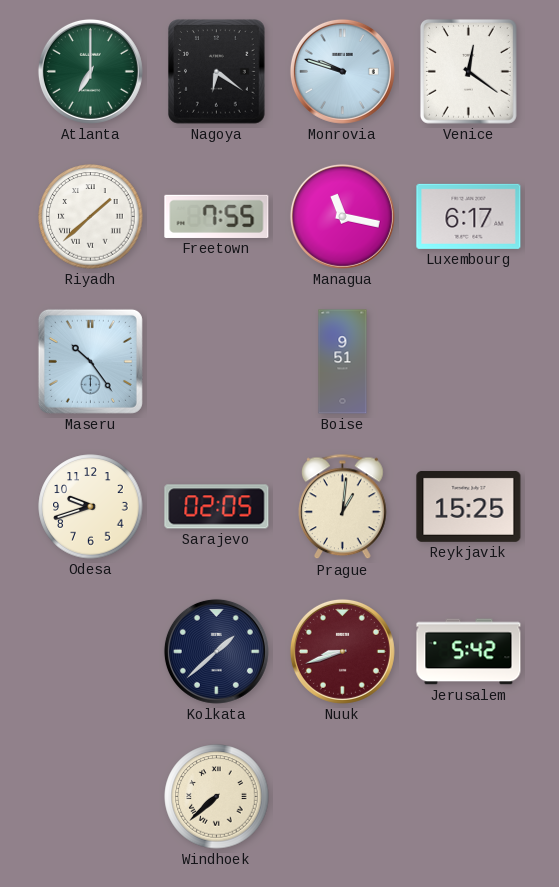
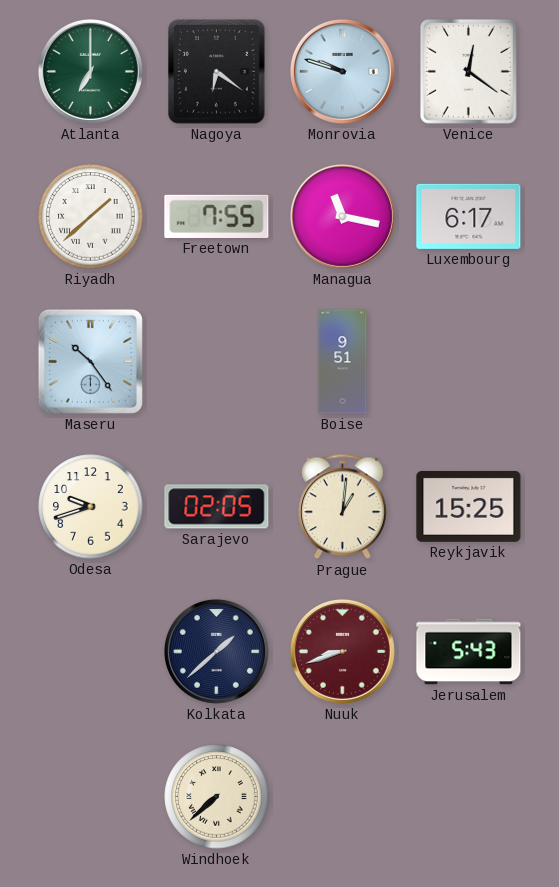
Jerusalem: 5:42 -> 5:43 (469, 652)
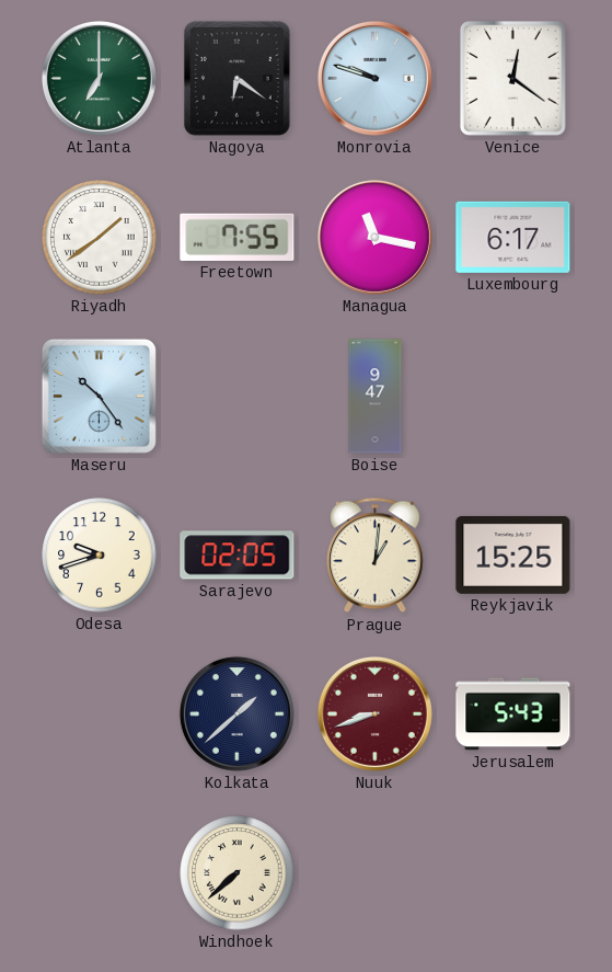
Riyadh: 1:38 -> 1:39 (100, 238)
Boise: 9:51 -> 9:47 (376, 397)
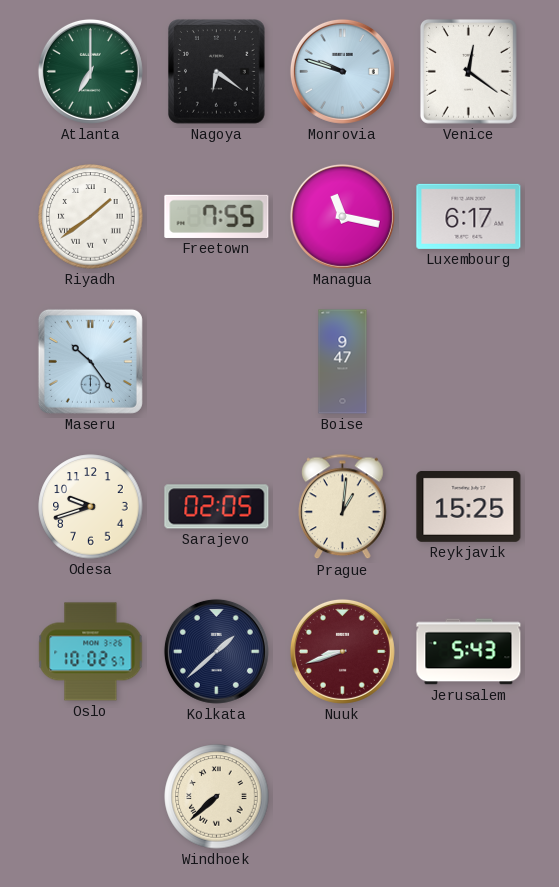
Oslo: none -> 10:02 (91, 652)
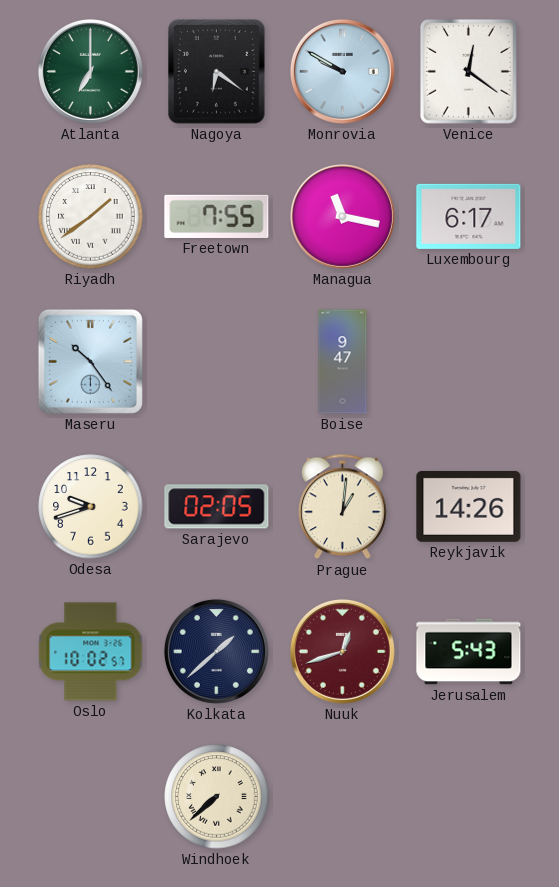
Monrovia: 9:48 -> 9:50 (342, 71)
Reykjavik: 15:25 -> 14:26 (469, 506)
Nuuk: 8:42 -> 12:42 (342, 651)
